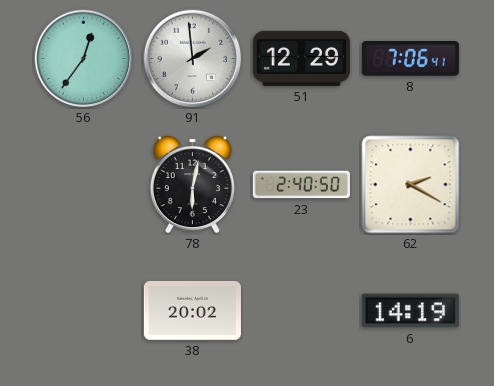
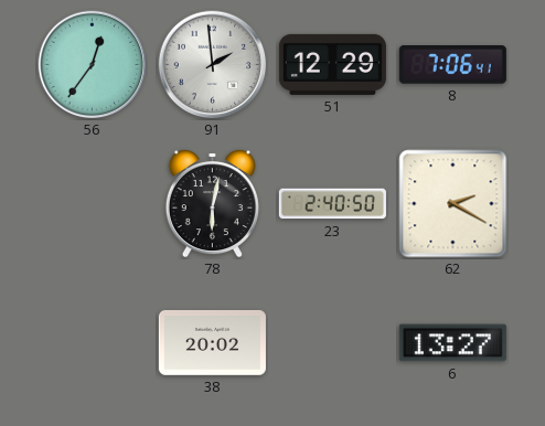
6: 14:19 -> 13:27 (452, 343)
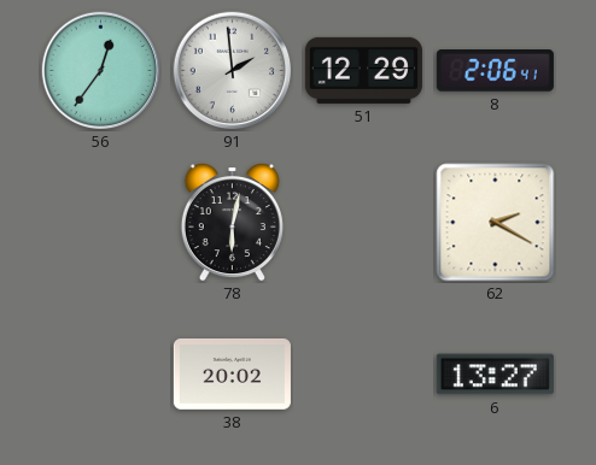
8: 7:06 -> 2:06 (495, 71)
23: 2:40 -> none (332, 204)
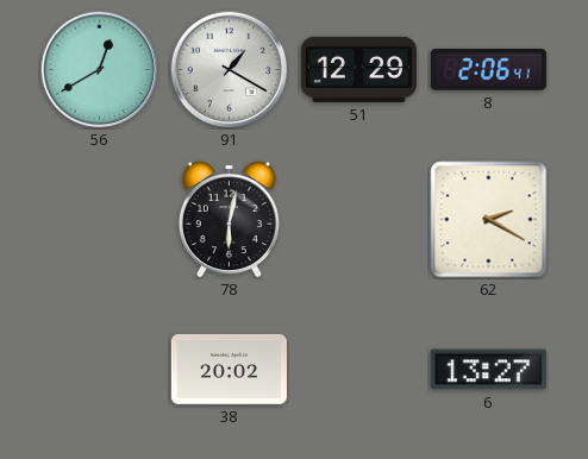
56: 12:36 -> 12:40 (100, 70)
91: 1:59 -> 1:20 (230, 70)
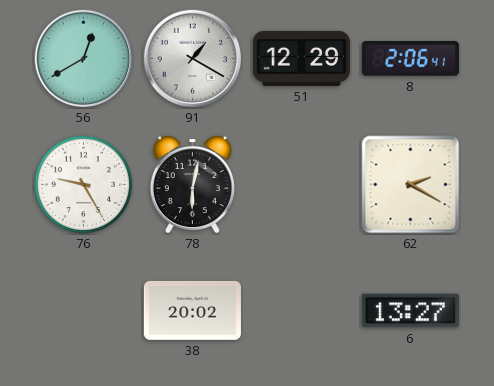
76: none -> 9:25 (83, 184)
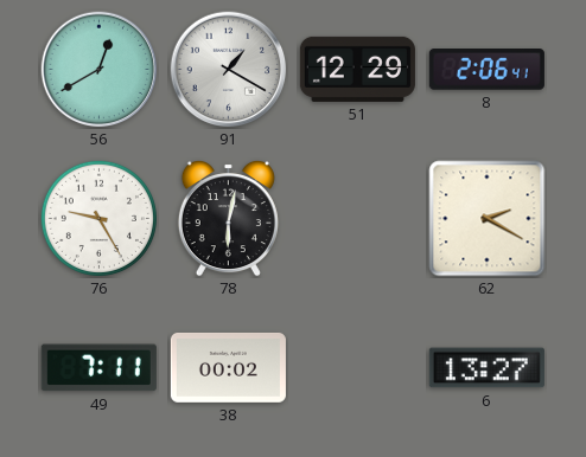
49: none -> 7:11 (98, 368)
38: 20:02 -> 00:02 (228, 367)
